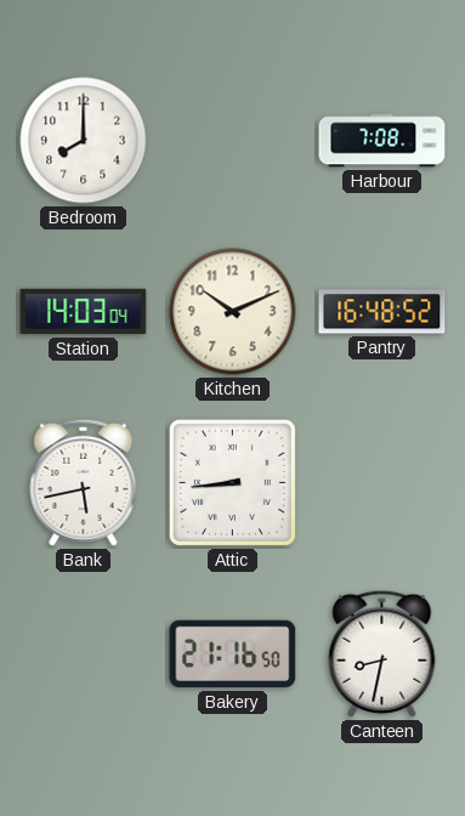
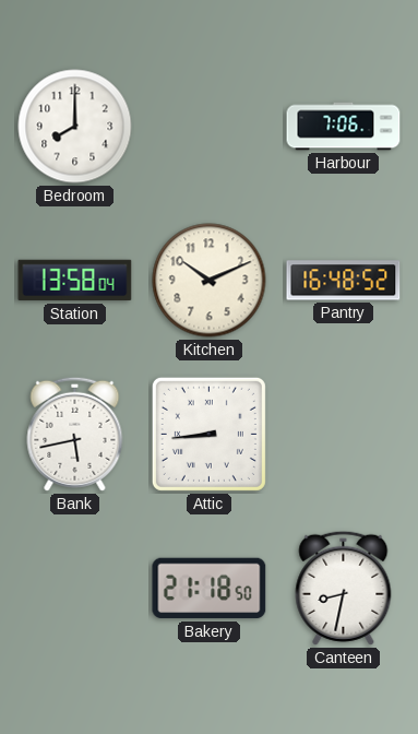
Harbour: 7:08 -> 7:06 (344, 127)
Station: 14:03 -> 13:58 (75, 281)
Bakery: 21:16 -> 21:18 (210, 589)
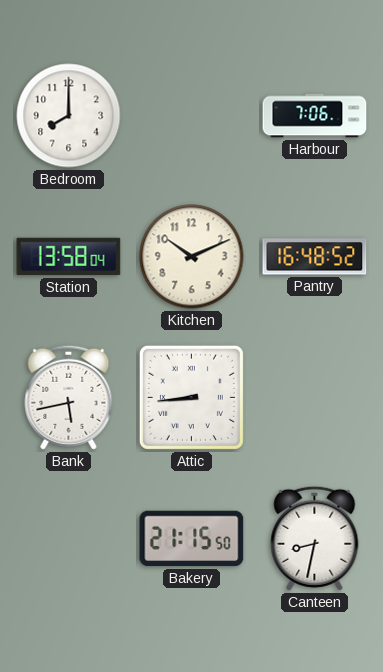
Bakery: 21:18 -> 21:15 (192, 539)
